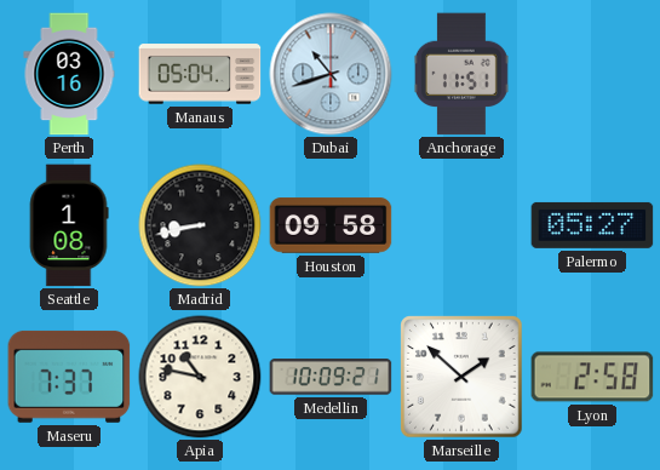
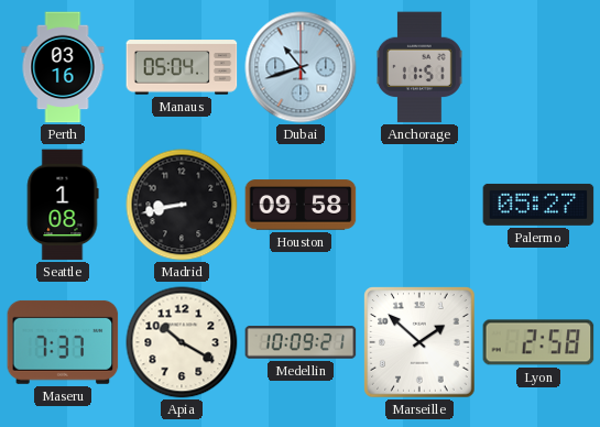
Apia: 10:47 -> 10:20 (182, 342)
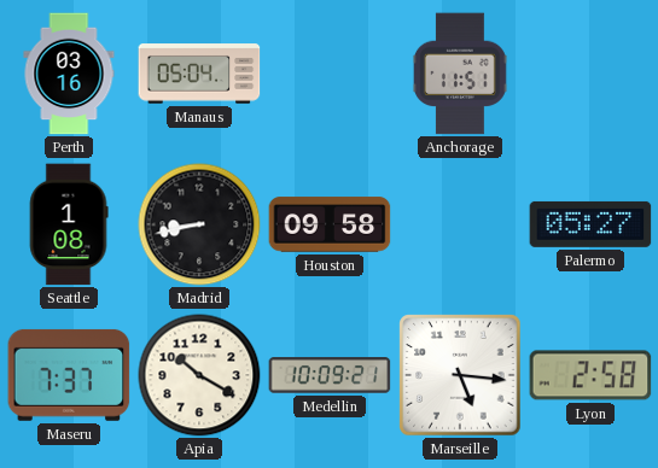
Dubai: 10:42 -> none (301, 67)
Marseille: 1:52 -> 5:16 (460, 375)
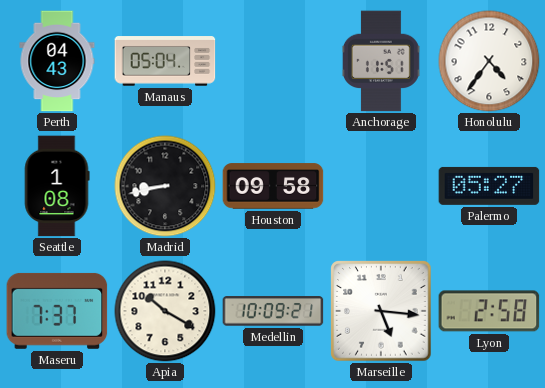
Perth: 03:16 -> 04:43 (57, 61)
Honolulu: none -> 4:36 (489, 61)
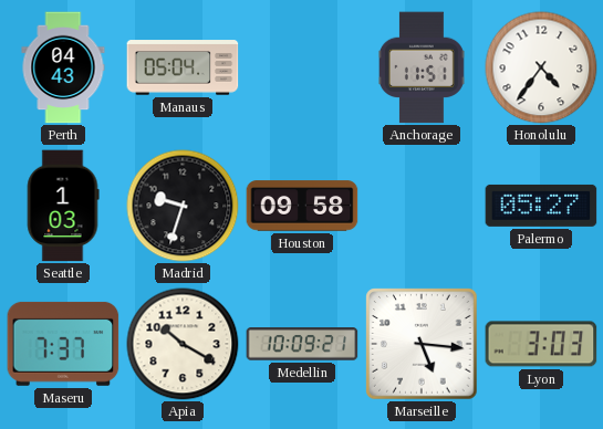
Seattle: 1:08 -> 1:03 (63, 206)
Madrid: 8:43 -> 9:33 (183, 206)
Lyon: 2:58 -> 3:03 (541, 344)
